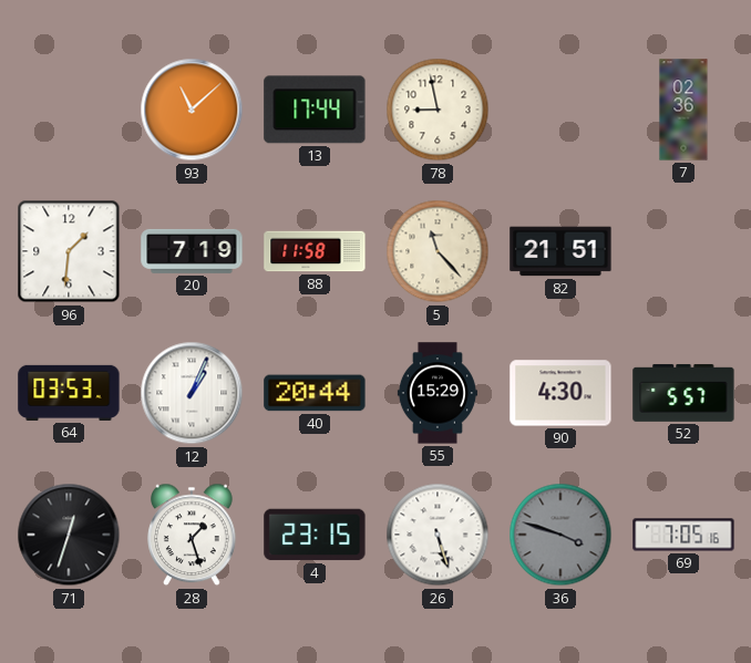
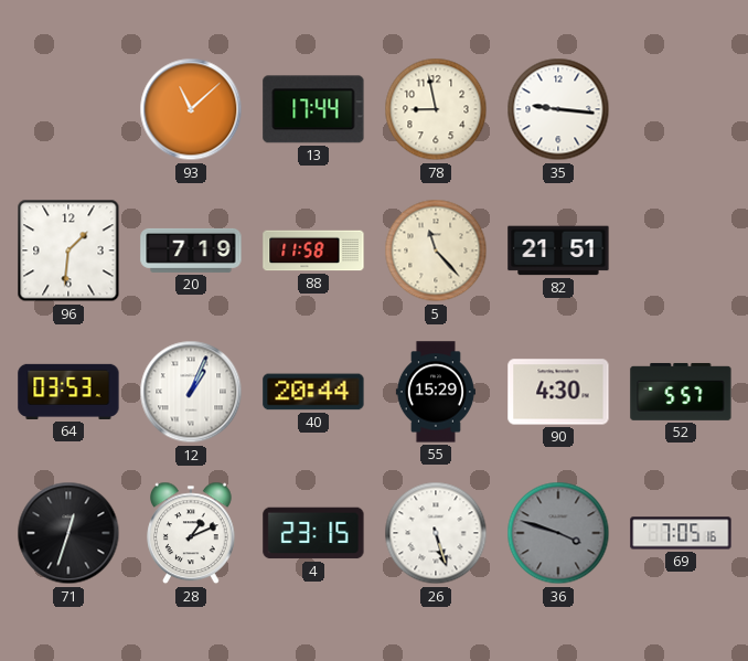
35: none -> 9:16 (558, 109)
7: 02:36 -> none (683, 110)
28: 1:27 -> 1:11 (192, 533)
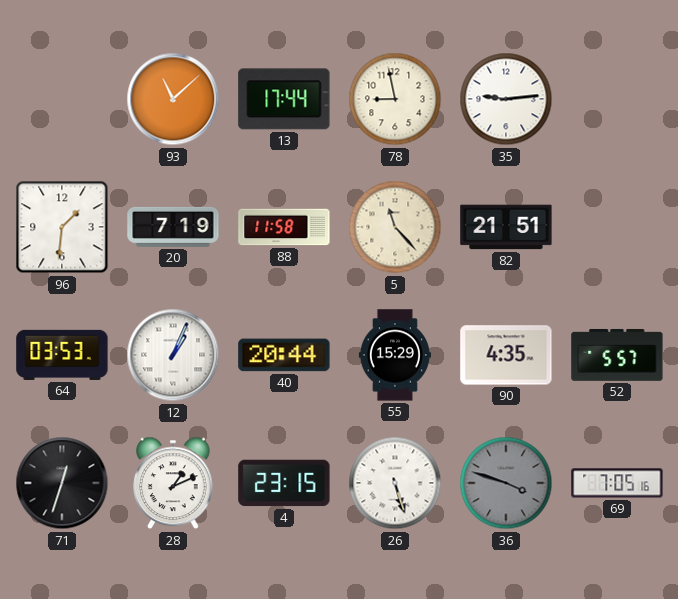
35: 9:16 -> 9:14 (506, 99)
90: 4:30 -> 4:35 (506, 355)
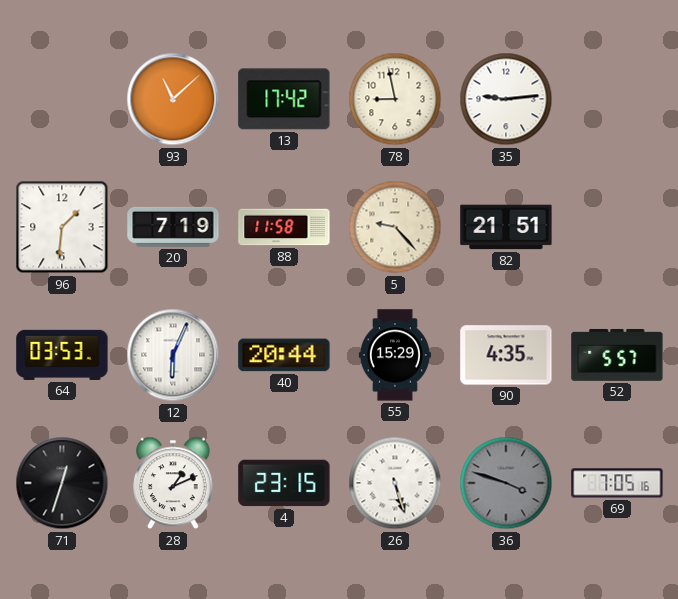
13: 17:44 -> 17:42 (284, 99)
5: 11:23 -> 9:23 (395, 227)
12: 1:04 -> 6:04 (173, 355)
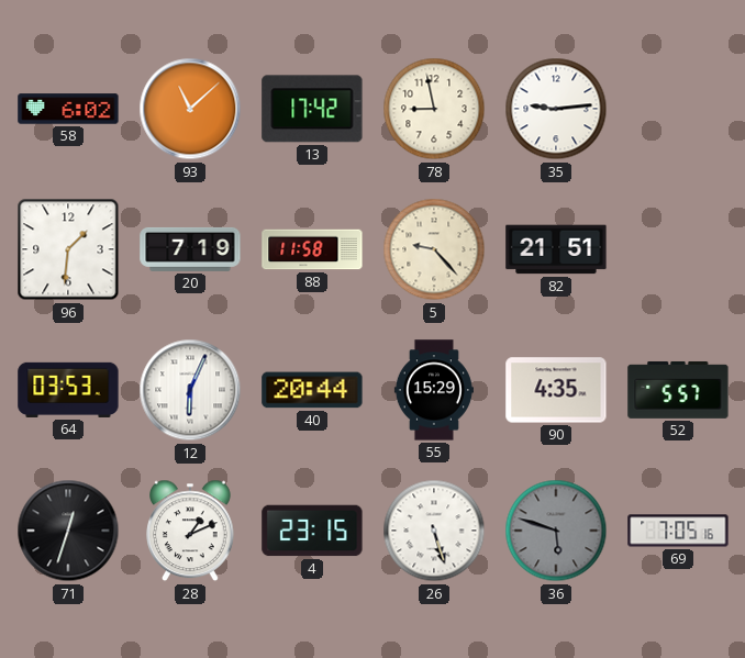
58: none -> 6:02 (68, 109)
36: 3:48 -> 5:48 (556, 531)
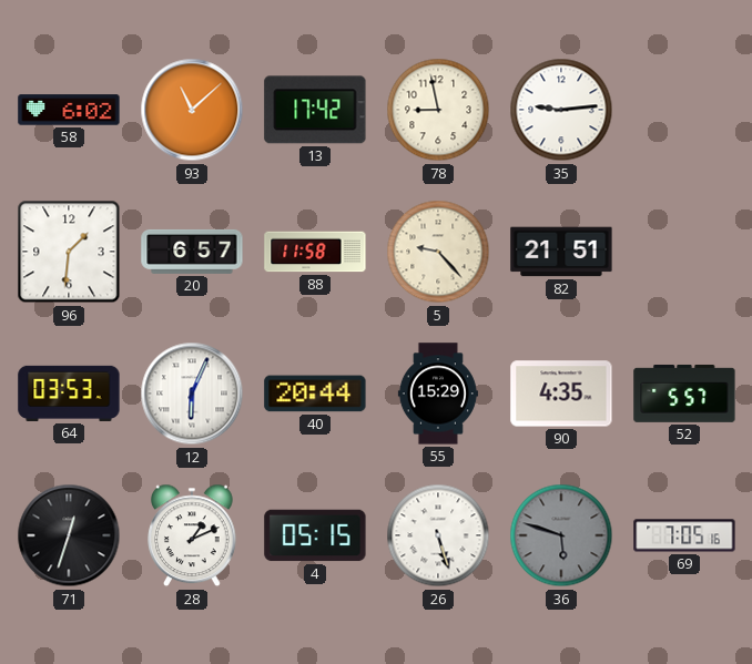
20: 7:19 -> 6:57 (192, 252)
4: 23:15 -> 05:15 (315, 535)
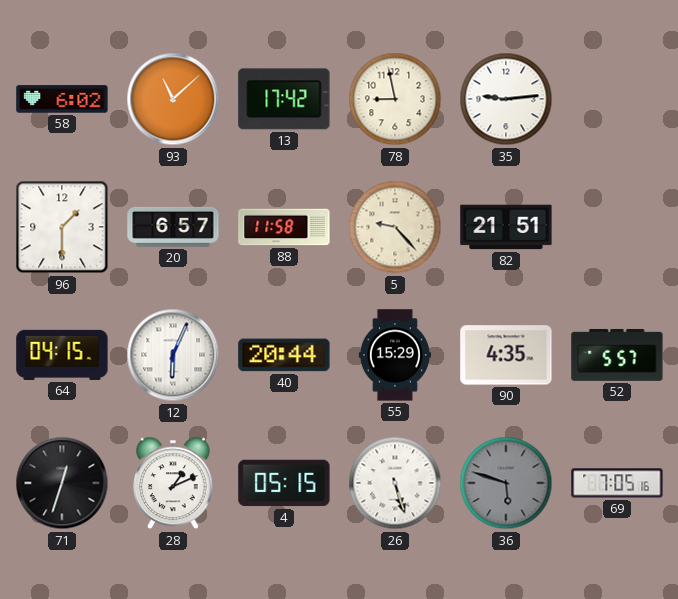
96: 1:31 -> 1:30 (62, 227)
64: 03:53 -> 04:15 (62, 355)
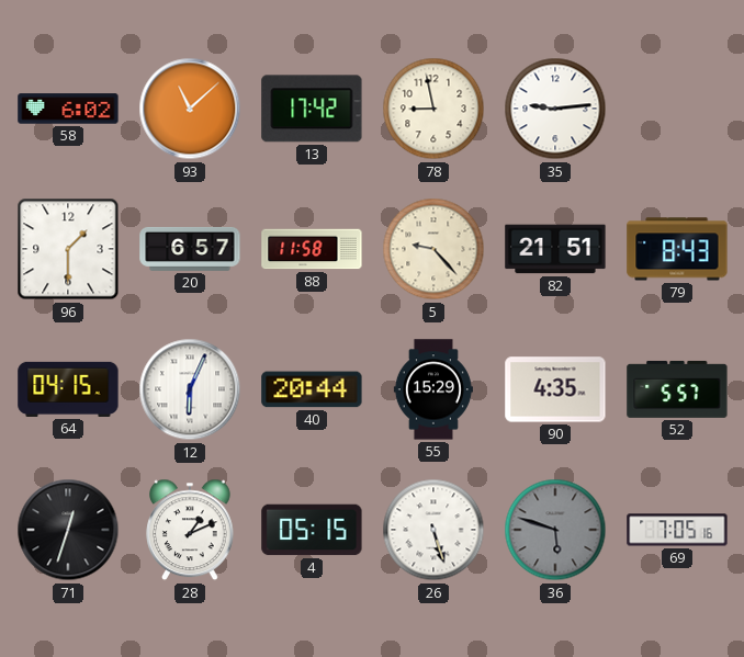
79: none -> 8:43 (677, 249)
